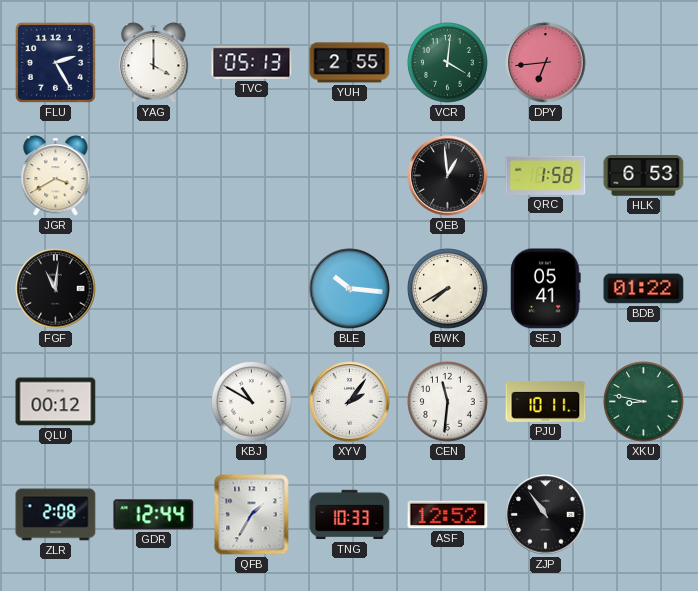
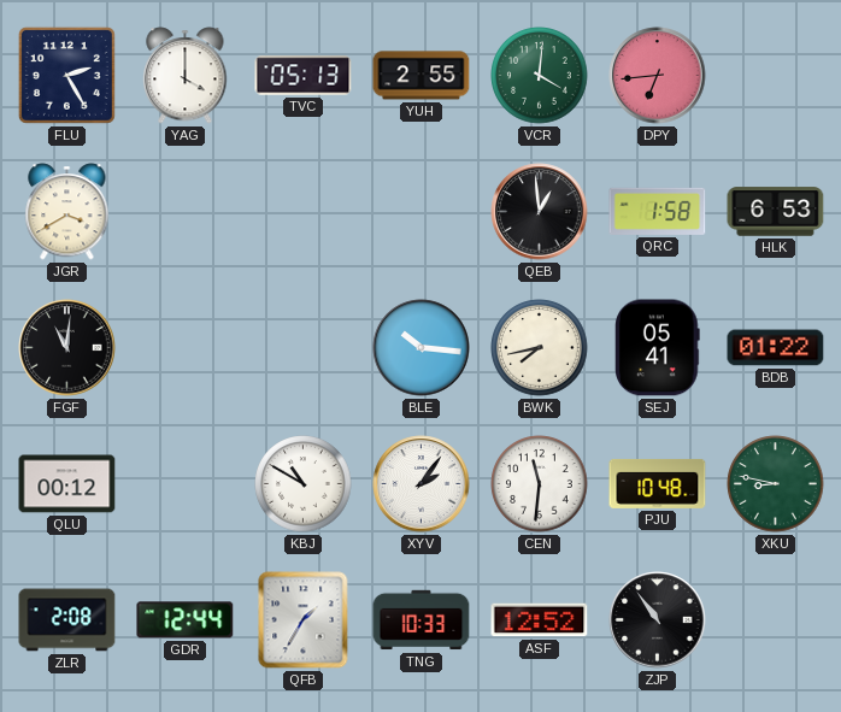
BWK: 7:40 -> 7:43 (540, 348)
PJU: 10:11 -> 10:48 (658, 483)
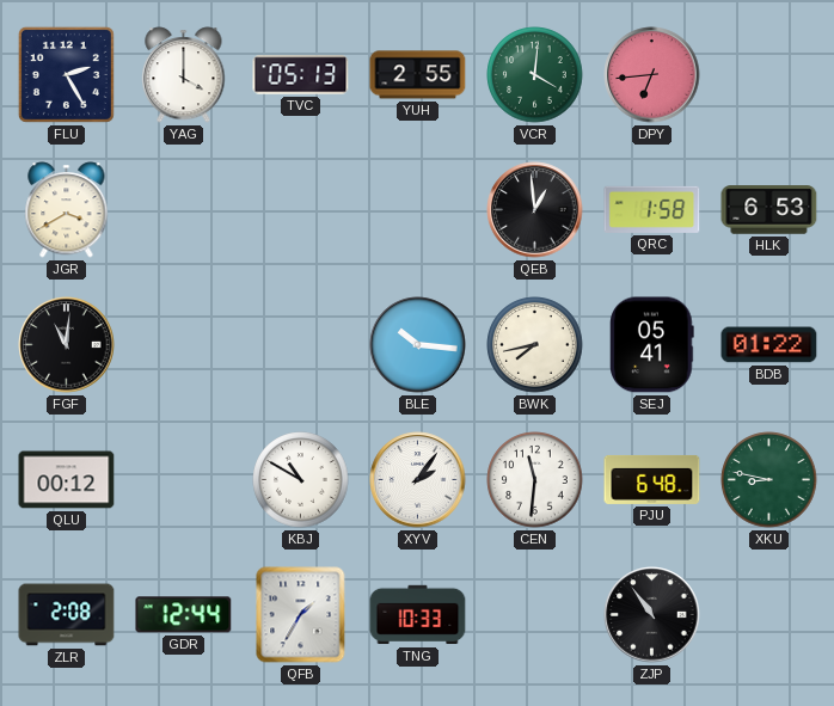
PJU: 10:48 -> 6:48 (652, 479)
ASF: 12:52 -> none (540, 620)
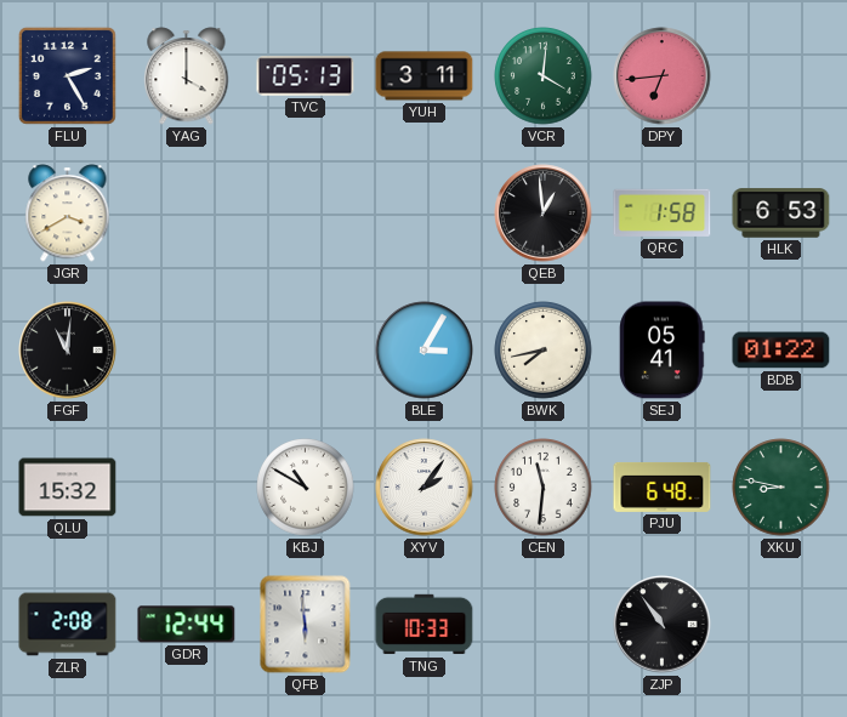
YUH: 2:55 -> 3:11 (425, 76)
BLE: 10:16 -> 3:05 (425, 351)
QLU: 00:12 -> 15:32 (68, 488)
QFB: 1:35 -> 5:59 (306, 625)
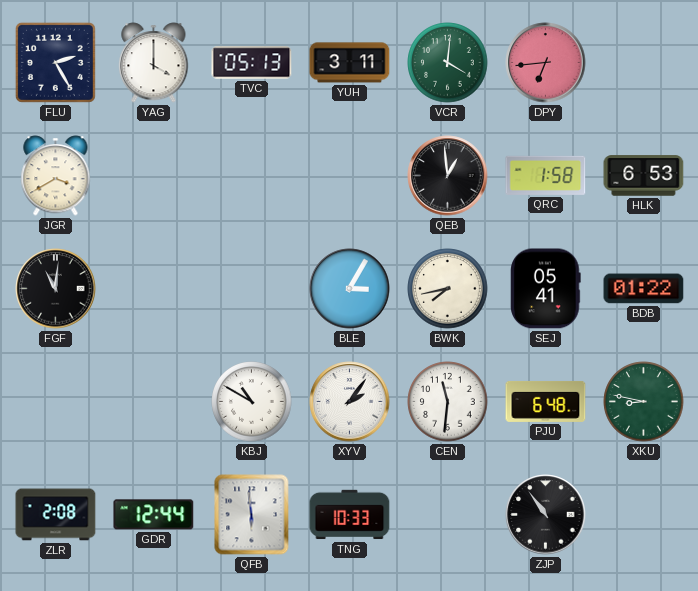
QLU: 15:32 -> none (68, 488)
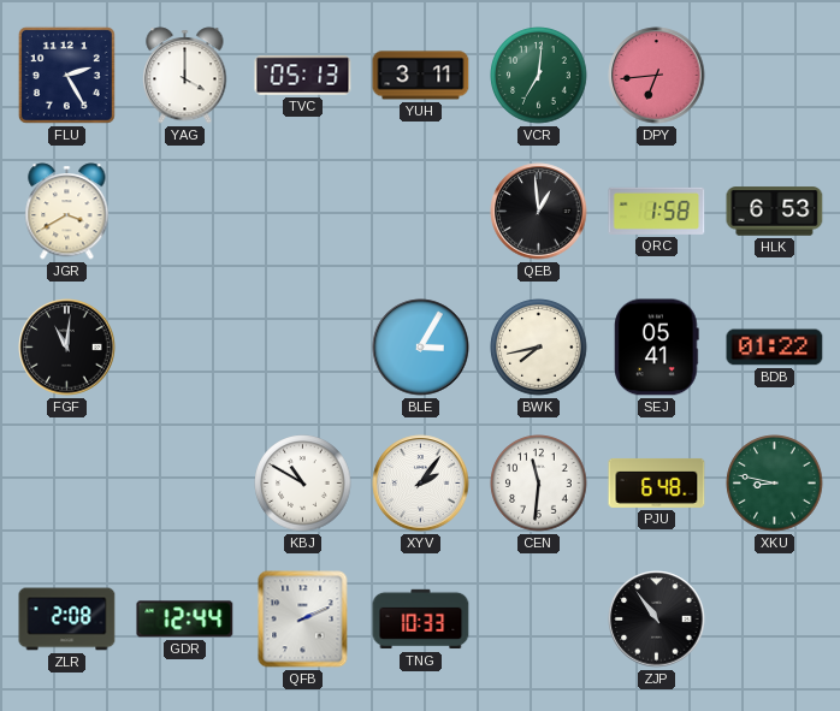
VCR: 4:01 -> 7:01 (539, 76)
QFB: 5:59 -> 2:11 (303, 620)
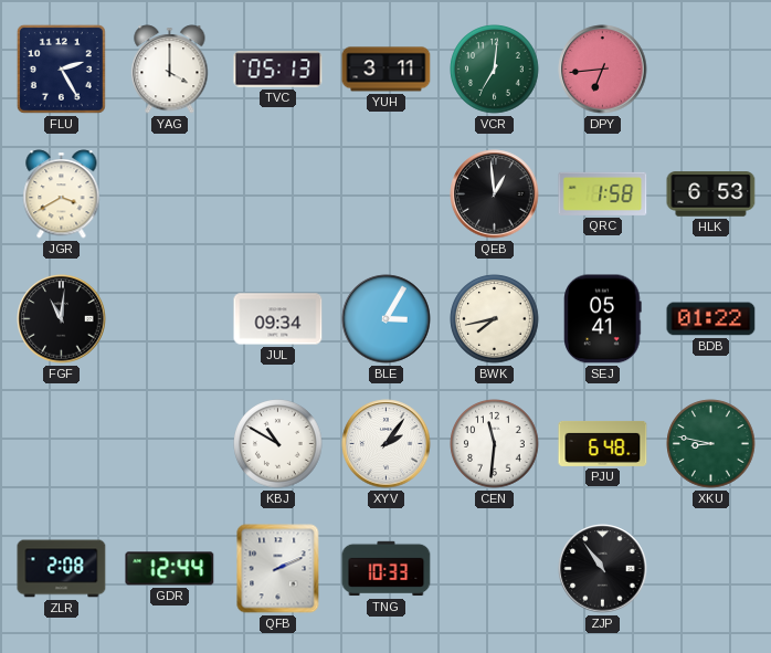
JUL: none -> 09:34 (278, 319)
